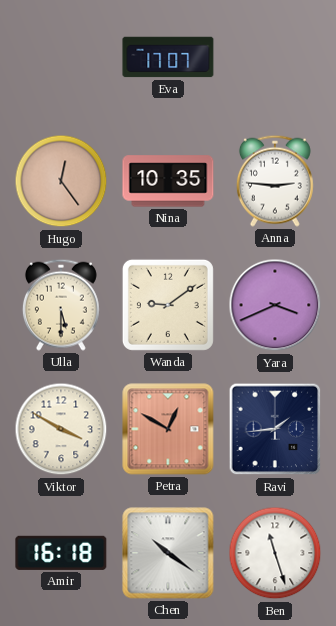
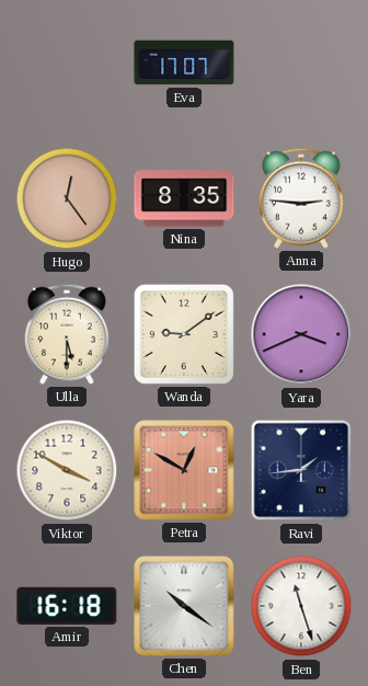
Nina: 10:35 -> 8:35 (184, 198)
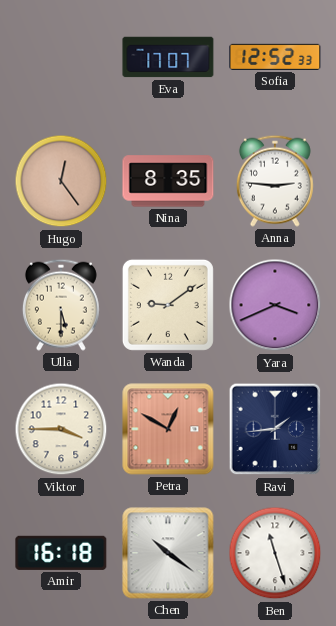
Sofia: none -> 12:52 (275, 57)
Viktor: 3:50 -> 3:45 (61, 429)
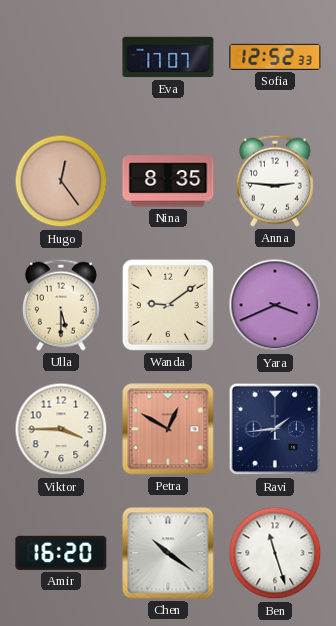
Amir: 16:18 -> 16:20 (61, 553)
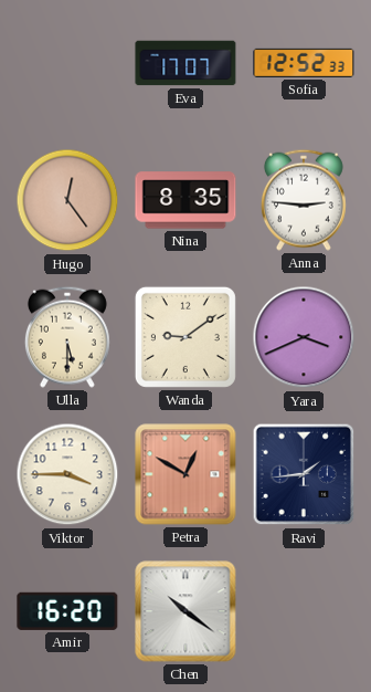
Ben: 11:27 -> none (275, 553)
